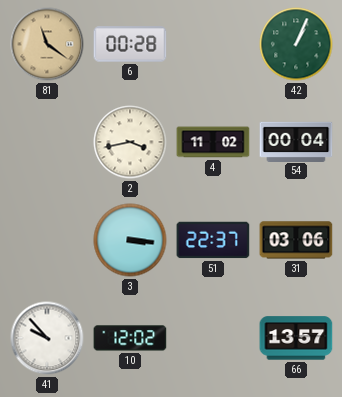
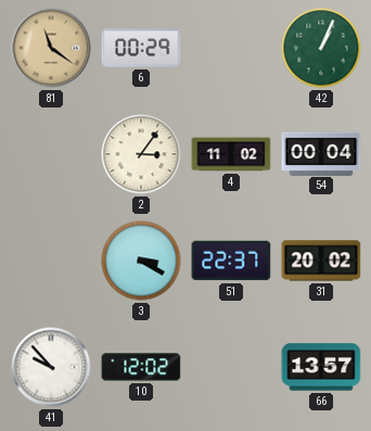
6: 00:28 -> 00:29 (141, 48)
2: 3:43 -> 3:06 (141, 154)
3: 3:16 -> 3:20 (141, 261)
31: 03:06 -> 20:02 (321, 261)
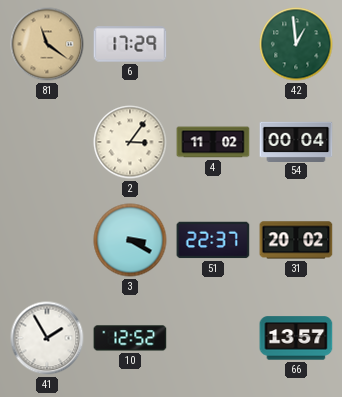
6: 00:29 -> 17:29 (130, 44)
42: 1:04 -> 12:59 (296, 44)
41: 9:53 -> 1:55 (47, 338)
10: 12:02 -> 12:52 (130, 338)
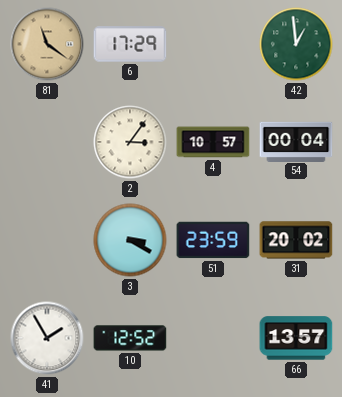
4: 11:02 -> 10:57 (213, 142)
51: 22:37 -> 23:59 (213, 240)
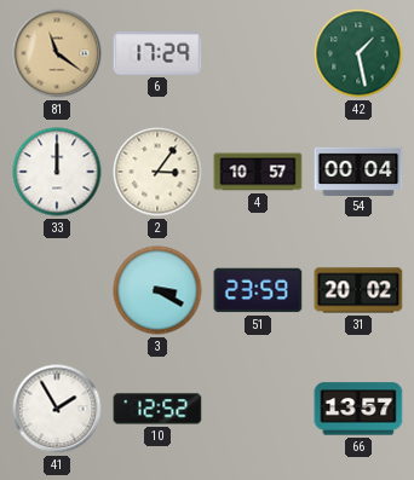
42: 12:59 -> 1:28 (358, 53)
33: none -> 12:00 (57, 172)
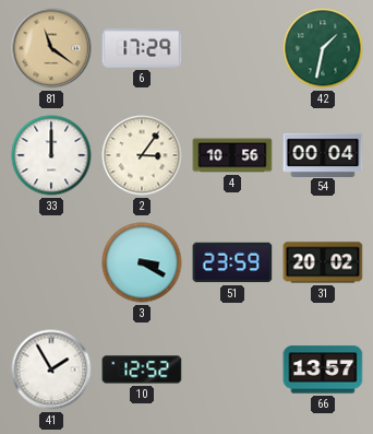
42: 1:28 -> 1:32 (323, 48)
4: 10:57 -> 10:56 (232, 155)
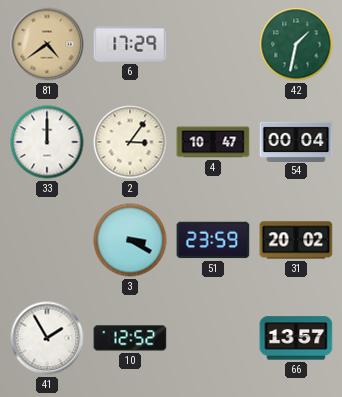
81: 11:21 -> 4:39 (47, 44)
4: 10:56 -> 10:47 (213, 142)
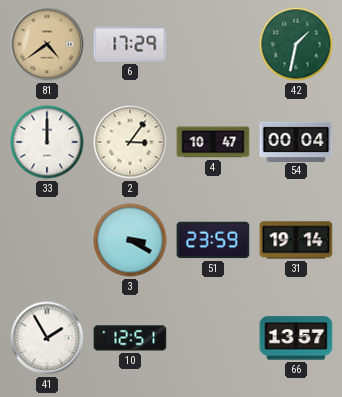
31: 20:02 -> 19:14 (296, 240)
10: 12:52 -> 12:51 (130, 338)
